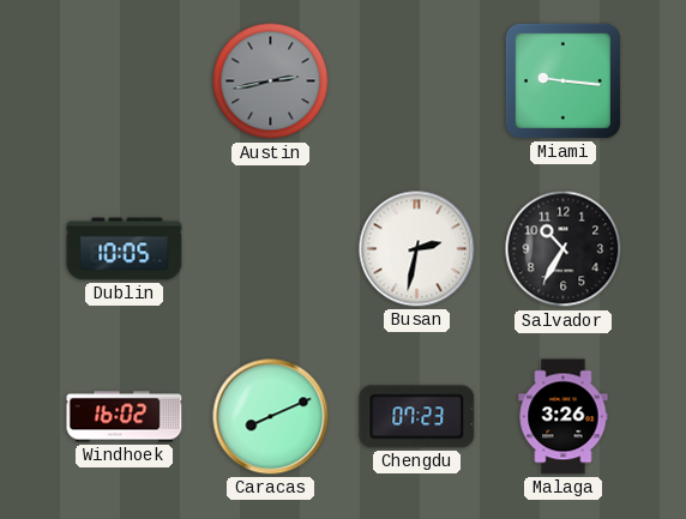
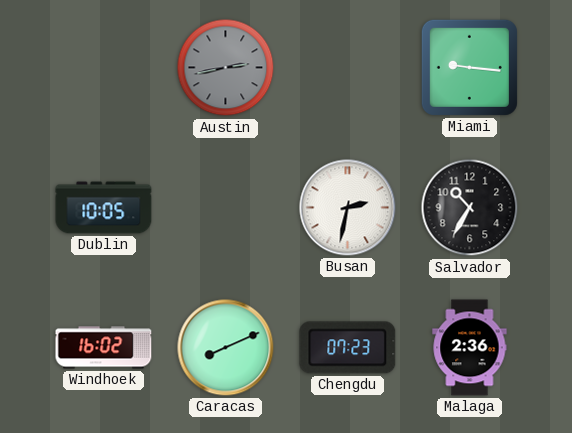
Malaga: 3:26 -> 2:36 (470, 348)
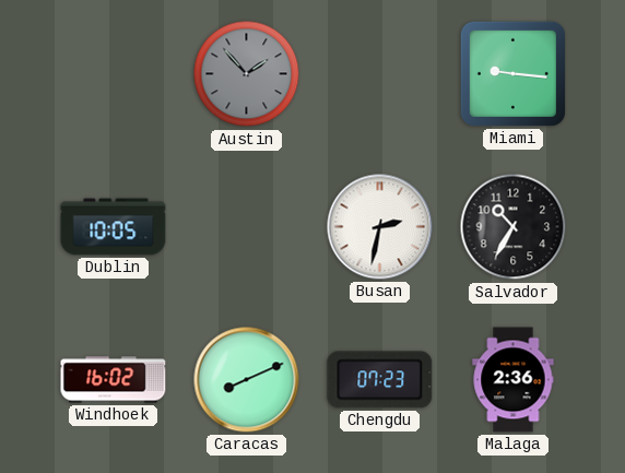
Austin: 2:43 -> 1:53 (247, 74)
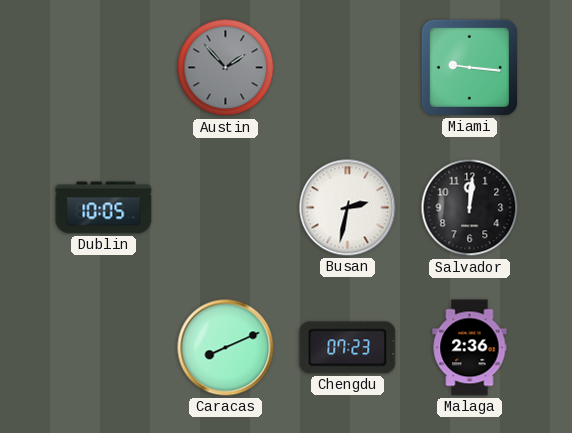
Salvador: 10:35 -> 12:01 (470, 208)
Windhoek: 16:02 -> none (114, 380)
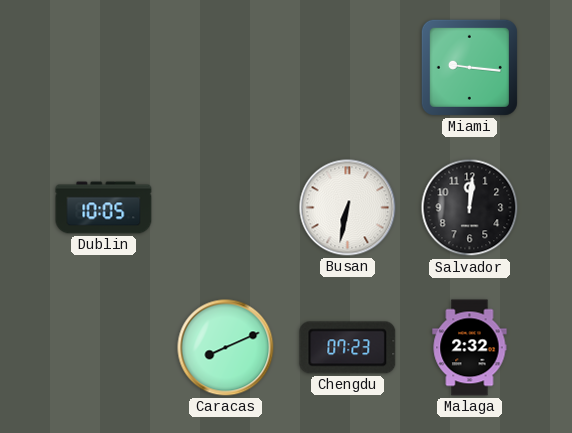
Austin: 1:53 -> none (226, 68)
Busan: 2:32 -> 6:32 (348, 208)
Malaga: 2:36 -> 2:32 (470, 348)
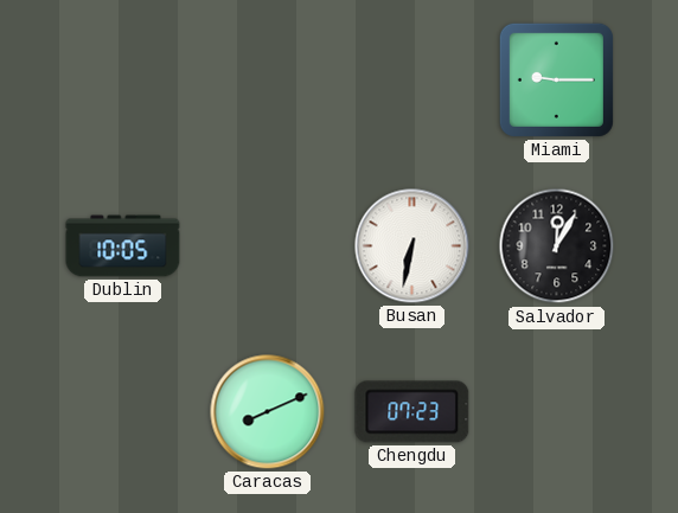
Miami: 9:16 -> 9:15 (556, 79)
Salvador: 12:01 -> 12:05 (557, 246)
Malaga: 2:32 -> none (470, 348)
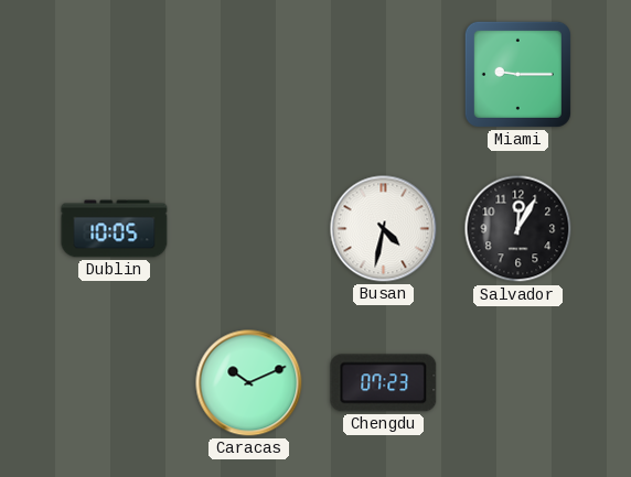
Busan: 6:32 -> 4:32 (384, 229)
Caracas: 8:11 -> 10:11 (249, 383)
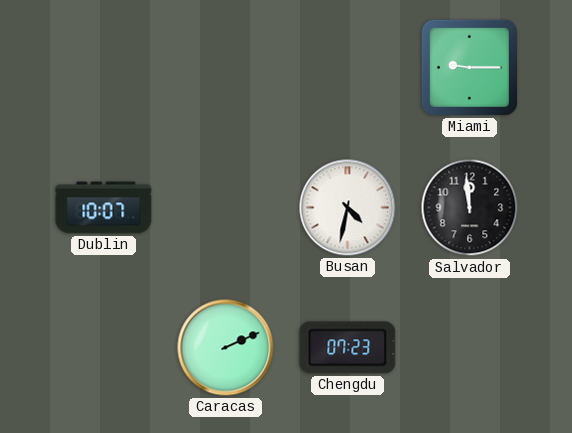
Dublin: 10:05 -> 10:07 (104, 208)
Salvador: 12:05 -> 11:59 (470, 208)
Caracas: 10:11 -> 2:11 (226, 348)
